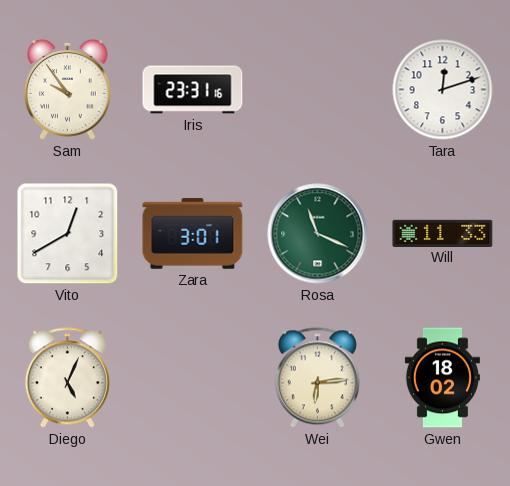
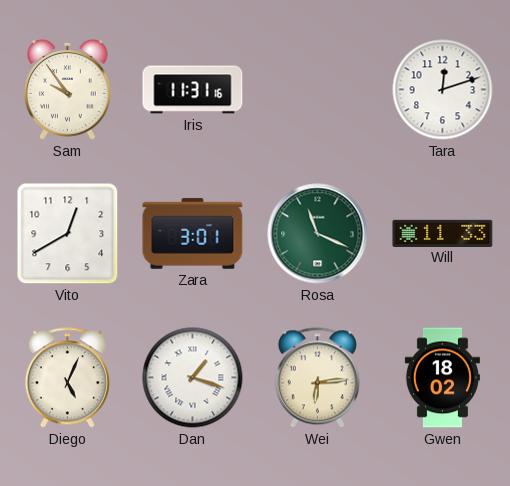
Iris: 23:31 -> 11:31 (193, 90)
Dan: none -> 1:18 (193, 378)
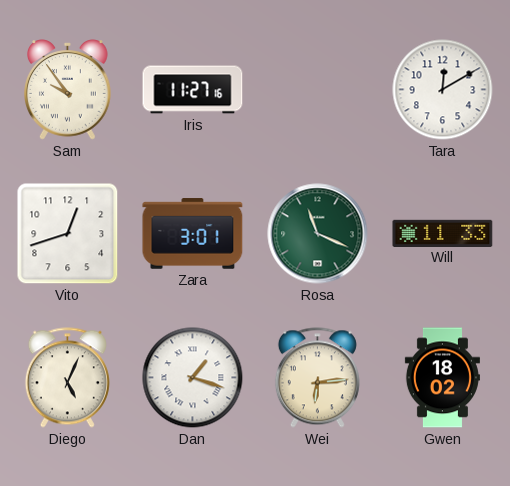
Iris: 11:31 -> 11:27 (193, 90)
Tara: 12:12 -> 12:10 (443, 90)
Vito: 12:40 -> 12:42 (68, 234)
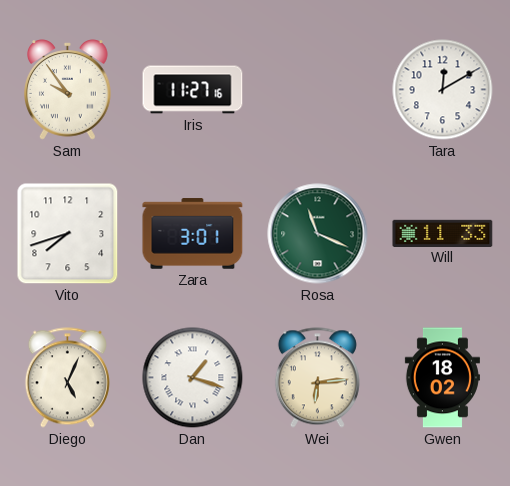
Vito: 12:42 -> 7:42 (68, 234)
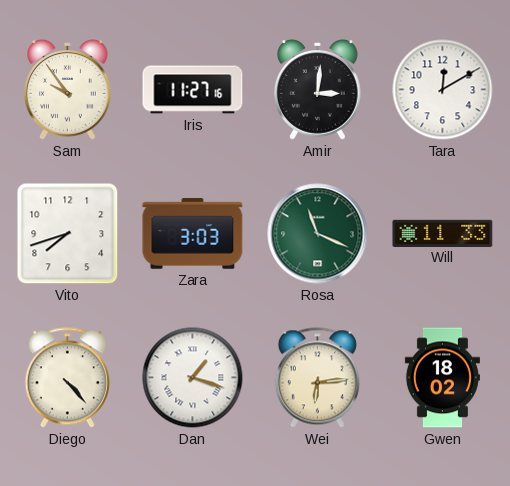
Amir: none -> 3:01 (318, 90)
Zara: 3:01 -> 3:03 (193, 234)
Diego: 5:04 -> 4:23 (67, 378)
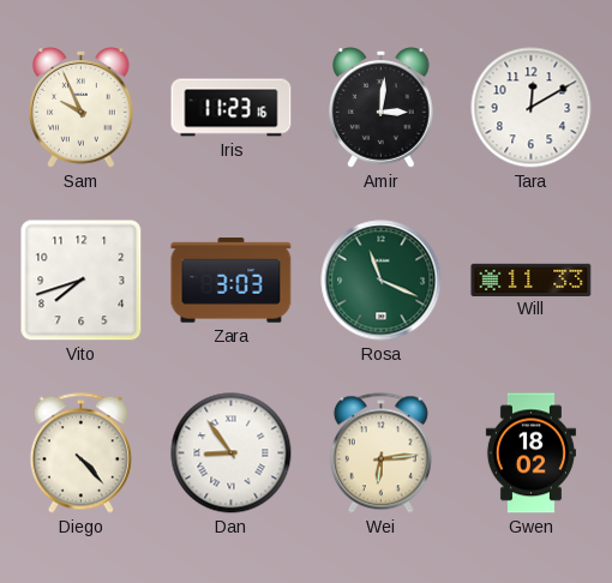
Sam: 9:54 -> 9:56 (82, 108)
Iris: 11:27 -> 11:23 (232, 108)
Dan: 1:18 -> 8:54 (232, 453)
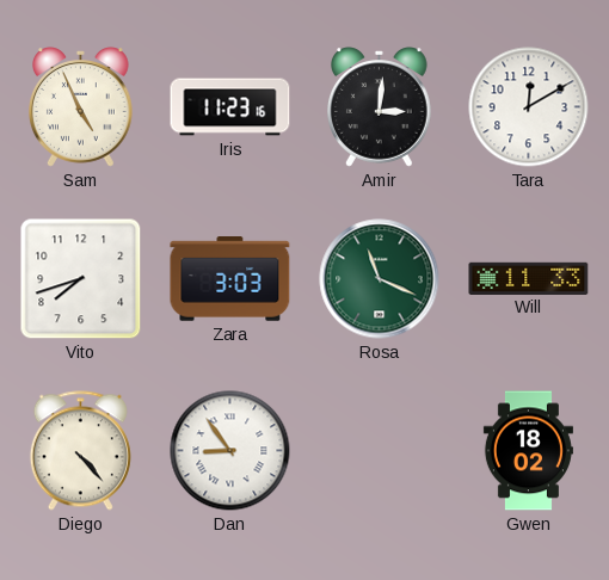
Sam: 9:56 -> 4:56 (81, 107)
Wei: 6:14 -> none (380, 453)
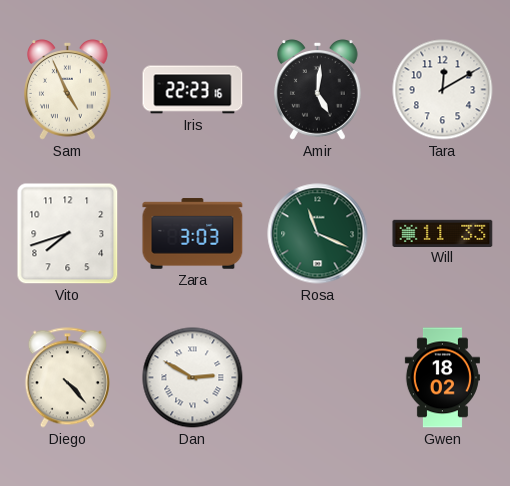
Iris: 11:23 -> 22:23 (193, 90)
Amir: 3:01 -> 5:01 (318, 90)
Dan: 8:54 -> 2:50 (193, 378)
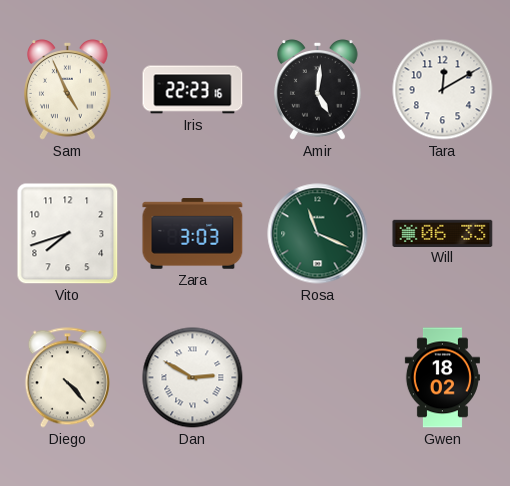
Will: 11:33 -> 06:33 (443, 233)
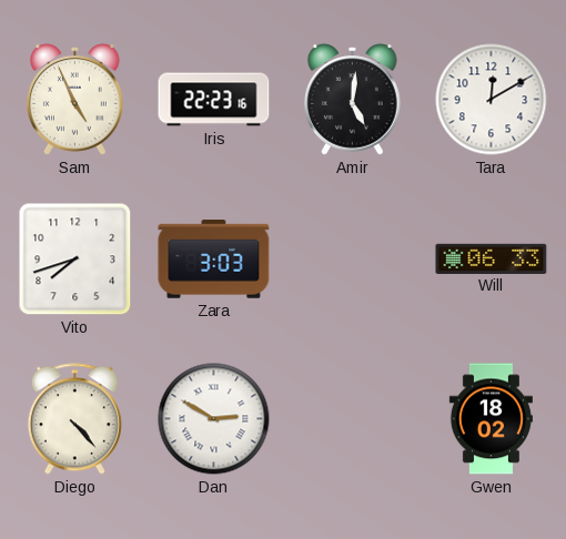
Rosa: 11:19 -> none (318, 234)
